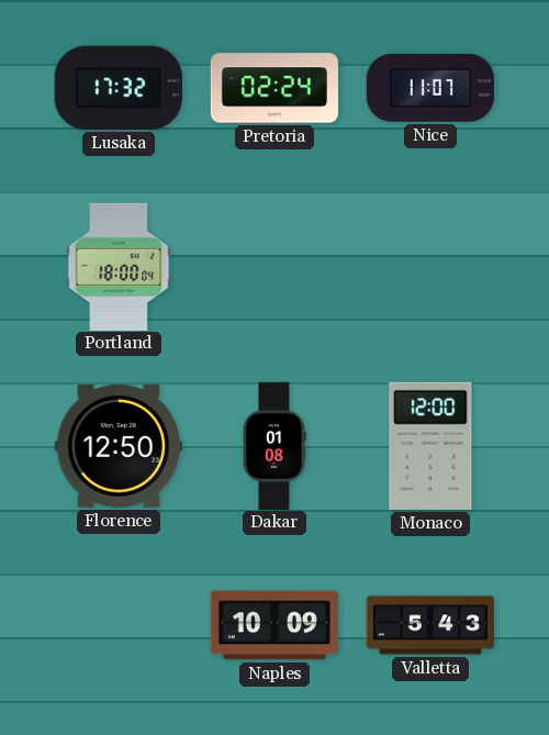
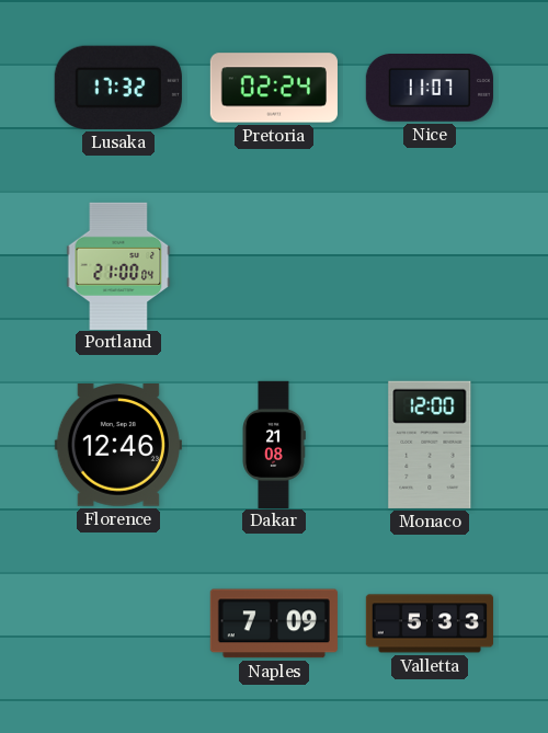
Portland: 18:00 -> 21:00 (118, 265)
Florence: 12:50 -> 12:46 (118, 446)
Dakar: 01:08 -> 21:08 (274, 444)
Naples: 10:09 -> 7:09 (274, 623)
Valletta: 5:43 -> 5:33 (430, 623)
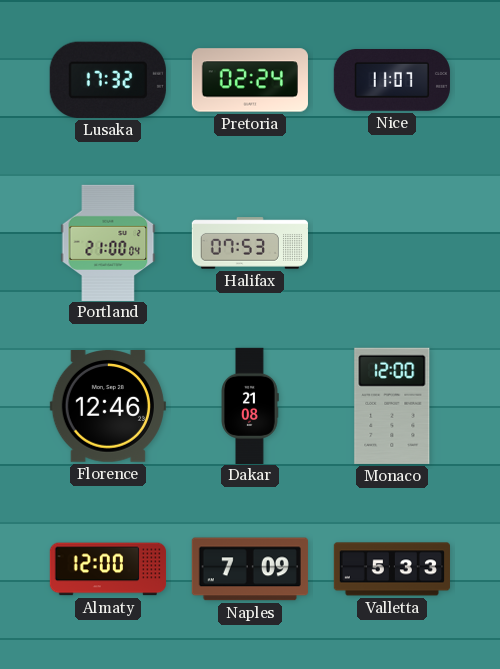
Halifax: none -> 07:53 (249, 243)
Almaty: none -> 12:00 (107, 569)
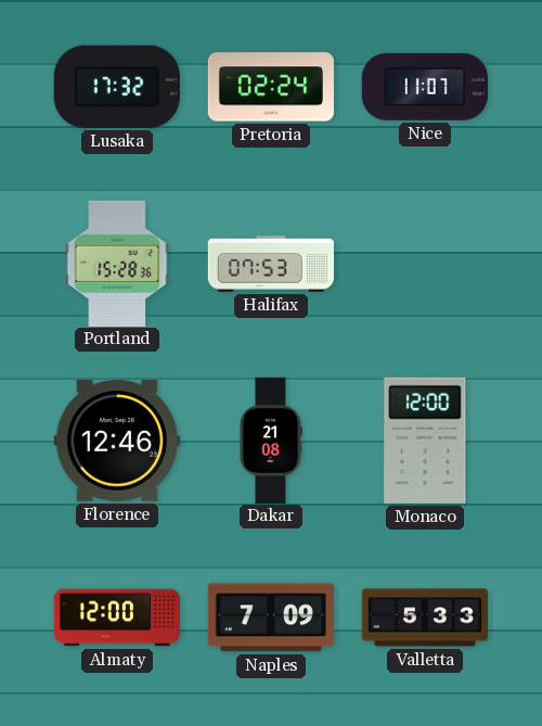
Portland: 21:00 -> 15:28 (117, 263)
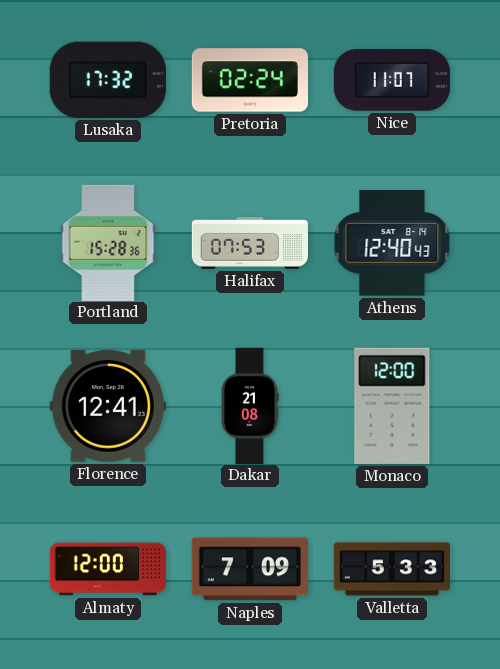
Athens: none -> 12:40 (392, 243)
Florence: 12:46 -> 12:41 (108, 407)
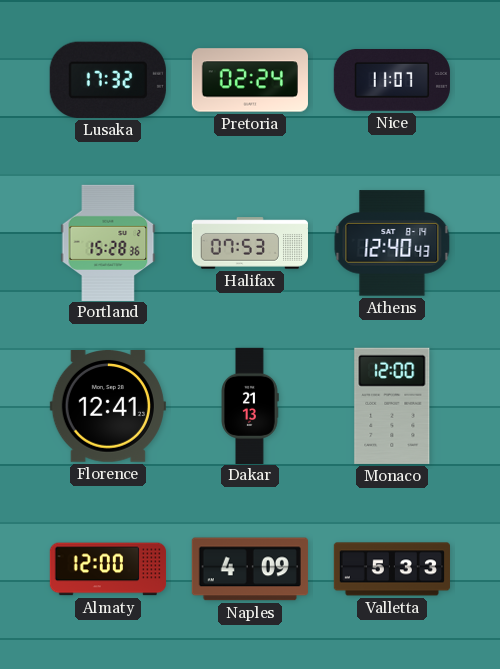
Dakar: 21:08 -> 21:13 (250, 405)
Naples: 7:09 -> 4:09 (250, 569)
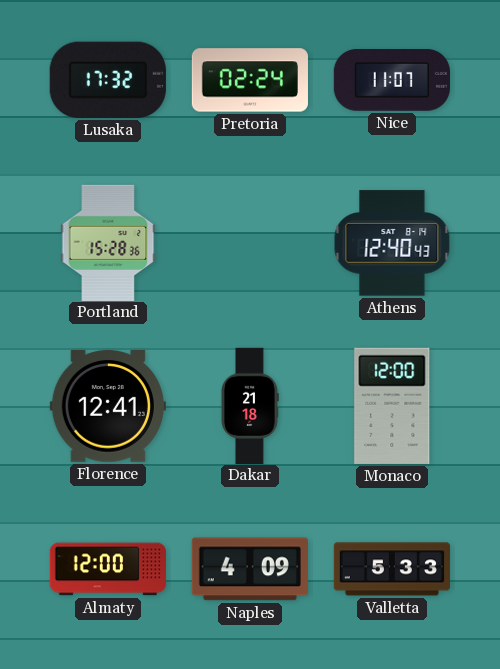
Halifax: 07:53 -> none (249, 243)
Dakar: 21:13 -> 21:18 (250, 405)
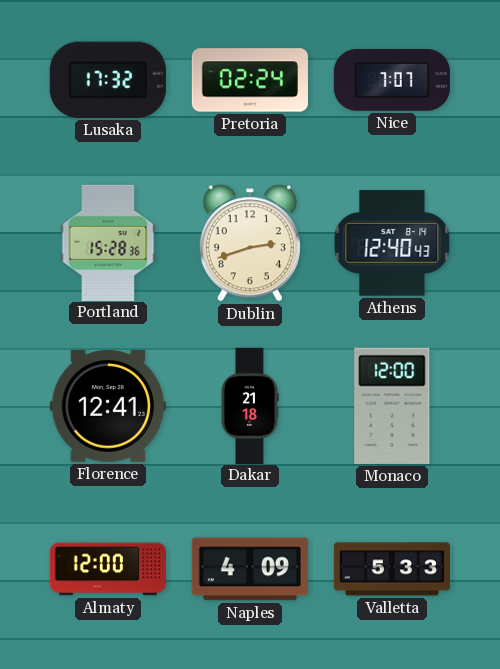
Nice: 11:07 -> 7:07 (392, 81)
Dublin: none -> 2:42 (250, 243)
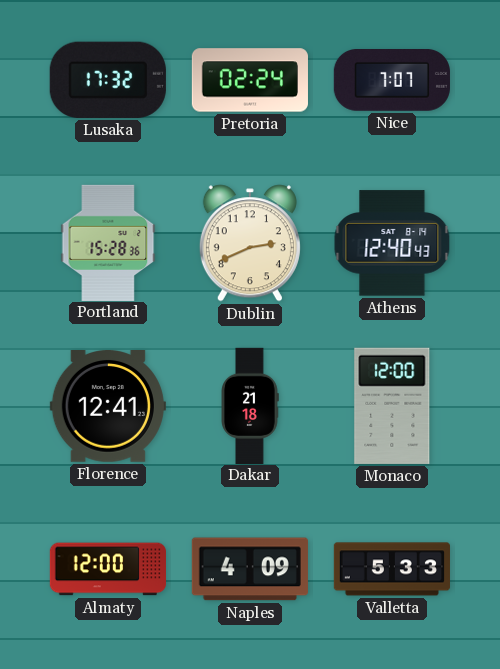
Dublin: 2:42 -> 2:41 (250, 243)
